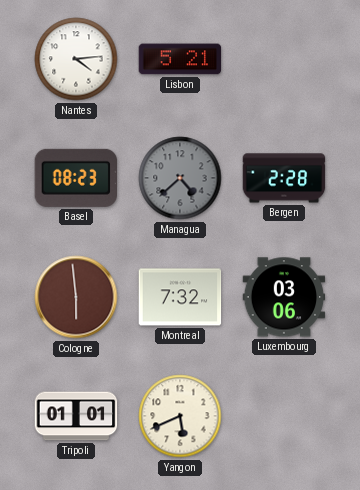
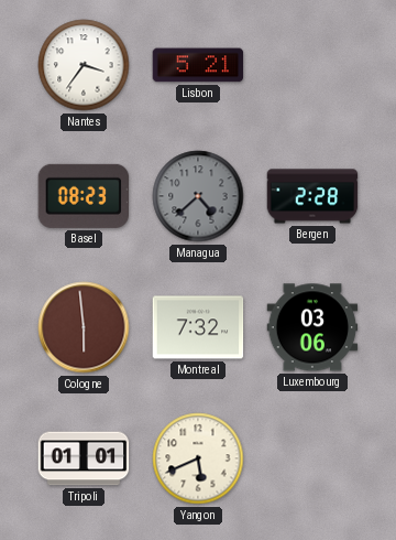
Nantes: 4:14 -> 3:36 (84, 65)
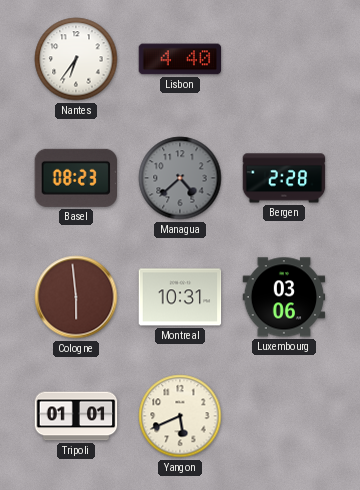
Nantes: 3:36 -> 6:36 (76, 59)
Lisbon: 5:21 -> 4:40 (180, 59)
Montreal: 7:32 -> 10:31 (180, 297)
